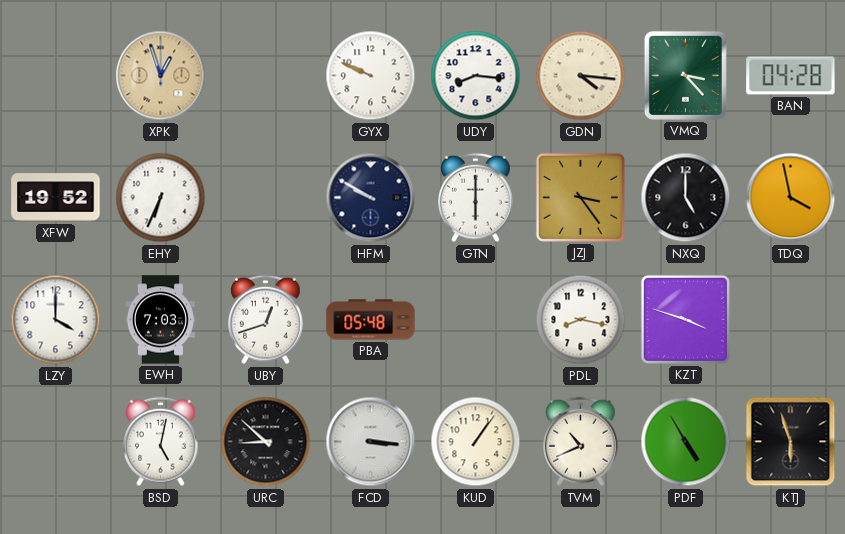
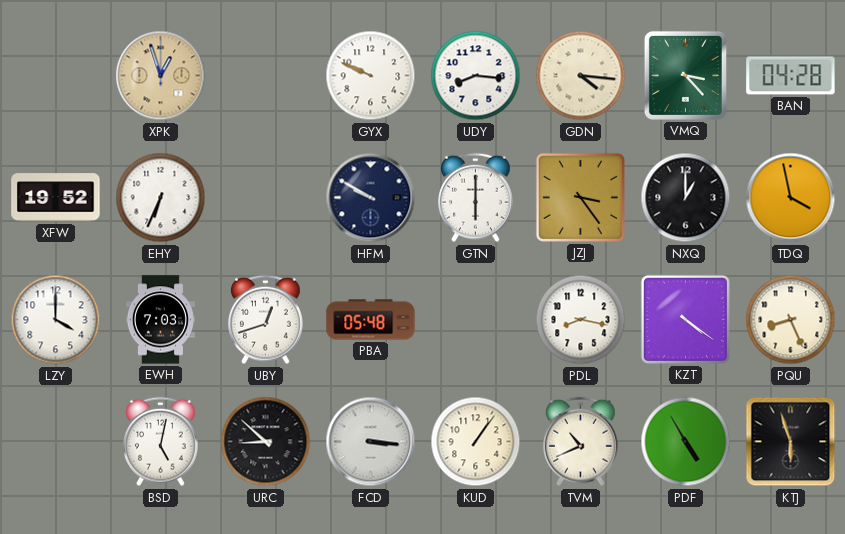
NXQ: 5:00 -> 1:00 (686, 198)
KZT: 3:48 -> 4:21 (685, 319)
PQU: none -> 8:26 (791, 320)
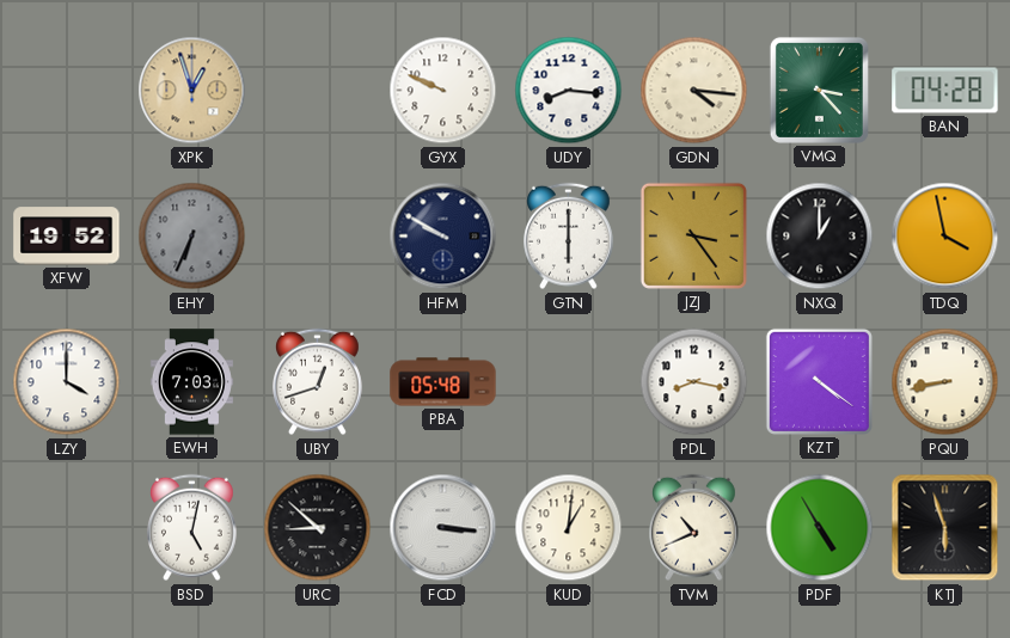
EHY dial: white -> grey (192, 237)
PQU: 8:26 -> 8:43 (945, 382)
KUD: 1:06 -> 1:01 (569, 528)
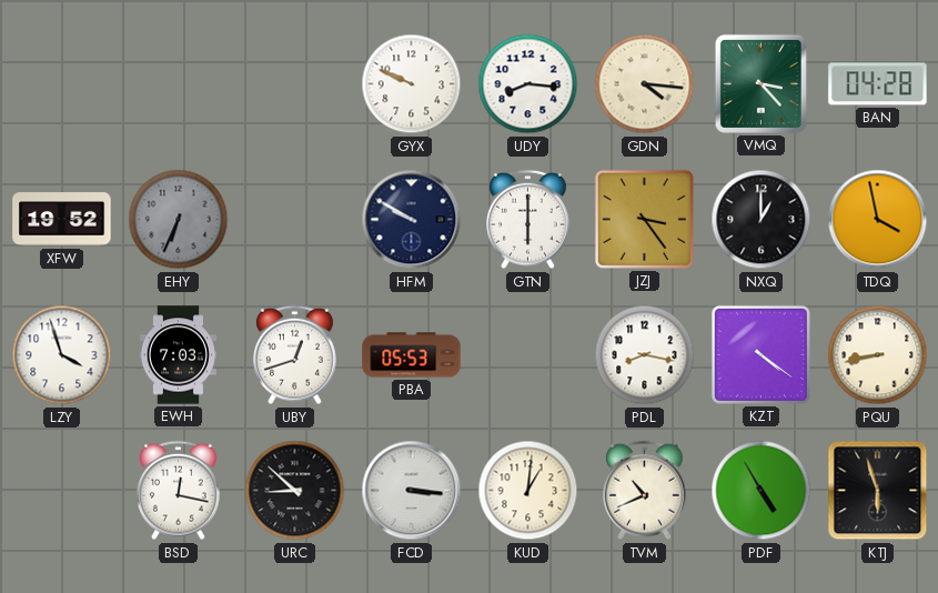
XPK: 12:57 -> none (192, 91)
LZY: 4:00 -> 3:57 (62, 355)
PBA: 05:48 -> 05:53 (412, 355)
BSD: 5:02 -> 12:17 (179, 491)
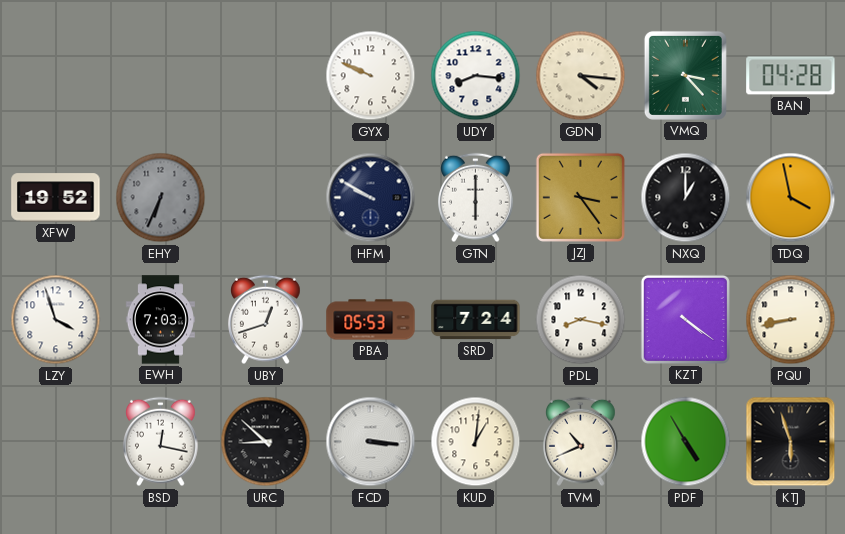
SRD: none -> 7:24 (476, 320)
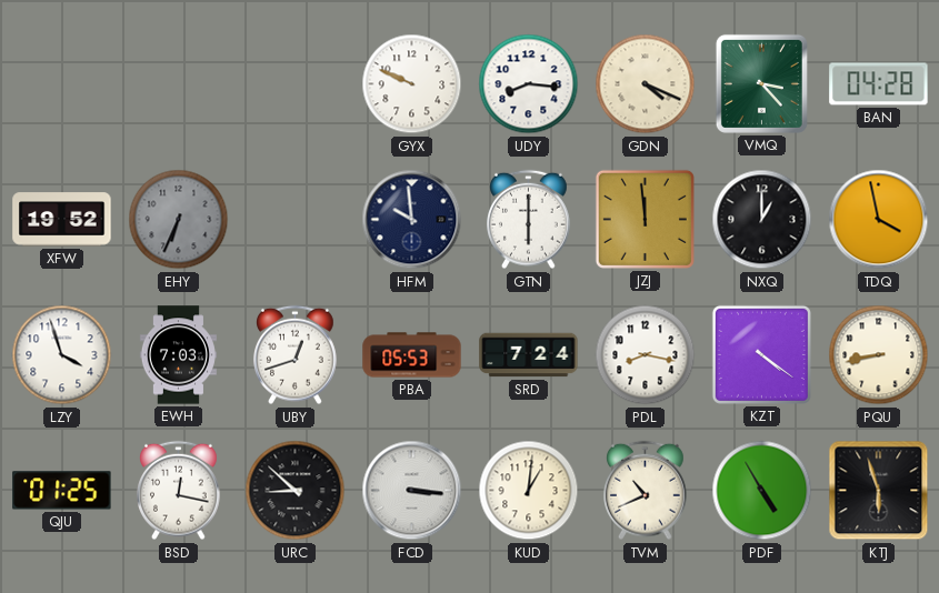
GDN: 4:16 -> 4:19 (646, 84)
HFM: 9:50 -> 9:59 (412, 220)
JZJ: 3:24 -> 11:59 (645, 219)
QJU: none -> 01:25 (62, 491)
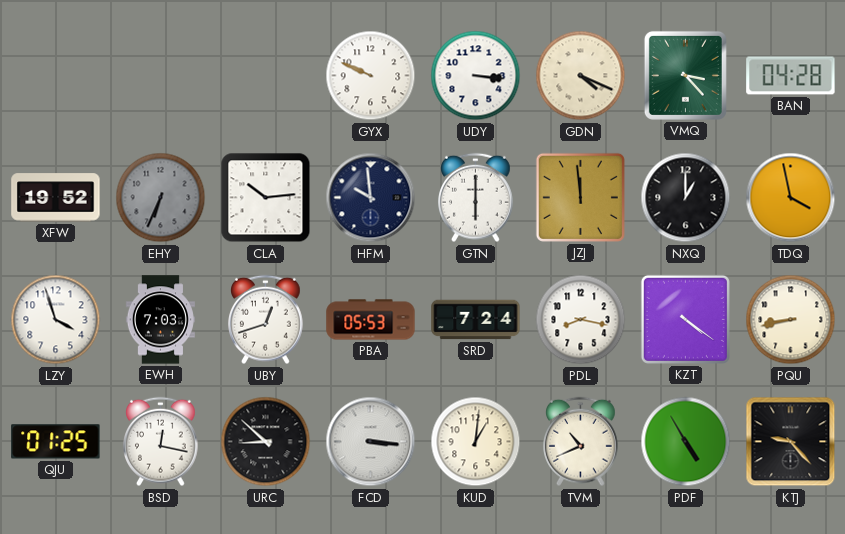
UDY: 8:16 -> 3:16 (476, 76)
CLA: none -> 10:14 (266, 198)
KTJ: 5:57 -> 9:23 (791, 442)
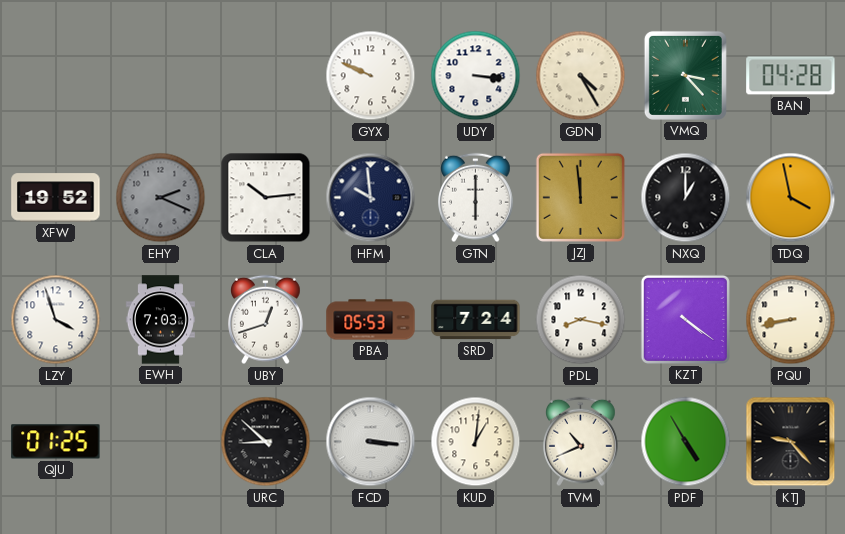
GDN: 4:19 -> 4:25 (581, 76)
EHY: 6:34 -> 2:19 (161, 198)
BSD: 12:17 -> none (161, 442)
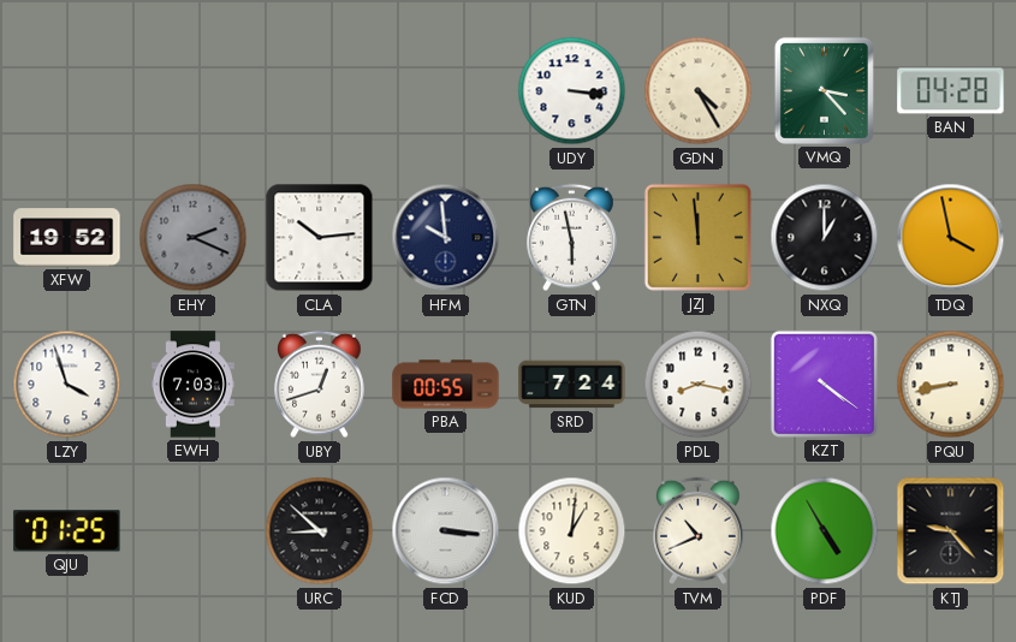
GYX: 9:49 -> none (371, 76)
GTN: 6:00 -> 5:58 (572, 238)
PBA: 05:53 -> 00:55 (446, 385)
